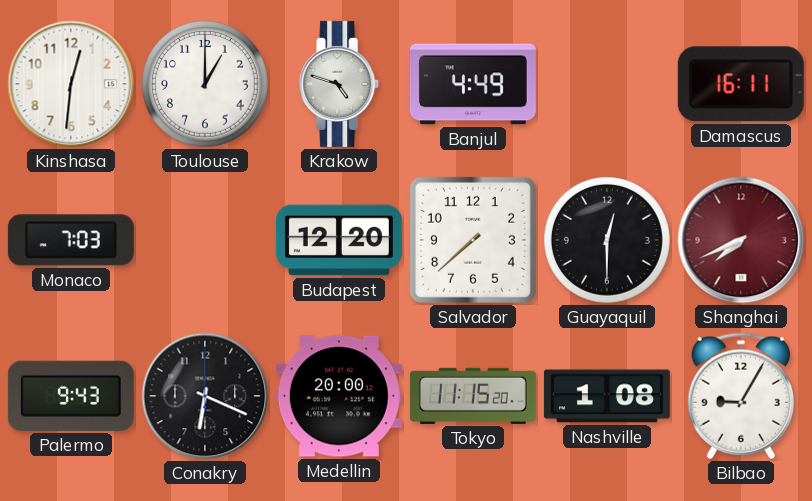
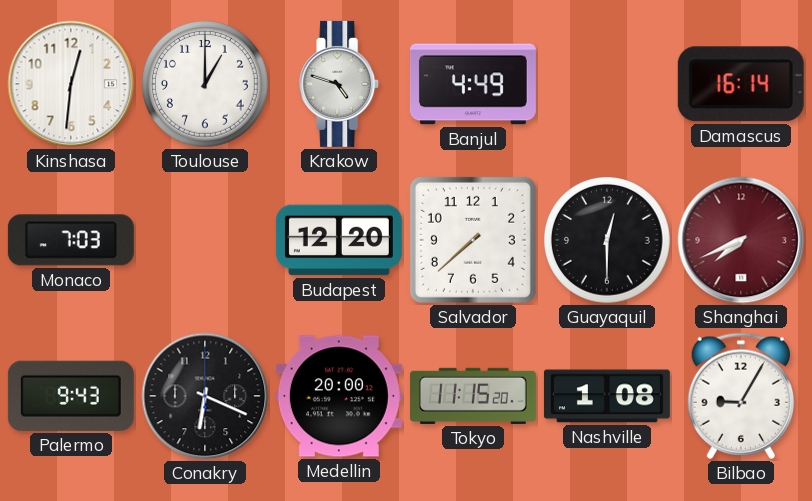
Damascus: 16:11 -> 16:14 (741, 84)
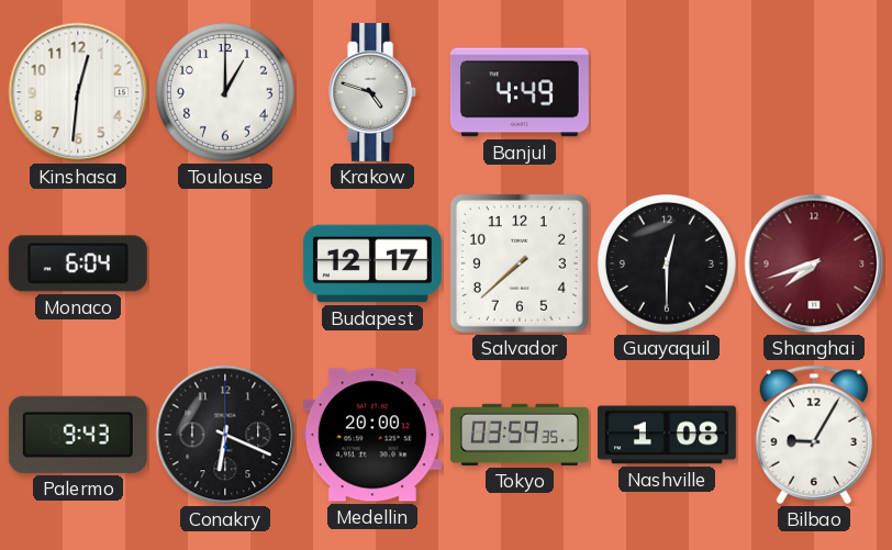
Damascus: 16:14 -> none (741, 84)
Monaco: 7:03 -> 6:04 (78, 263)
Budapest: 12:20 -> 12:17 (372, 263)
Shanghai: 7:41 -> 7:42 (814, 263)
Tokyo: 11:15 -> 03:59 (520, 435)
